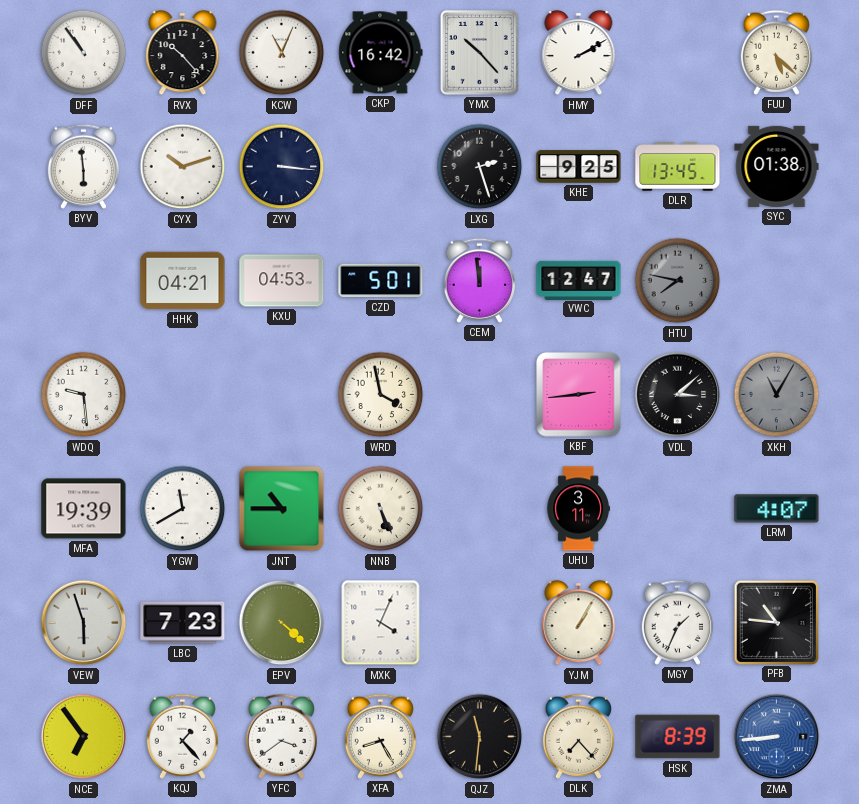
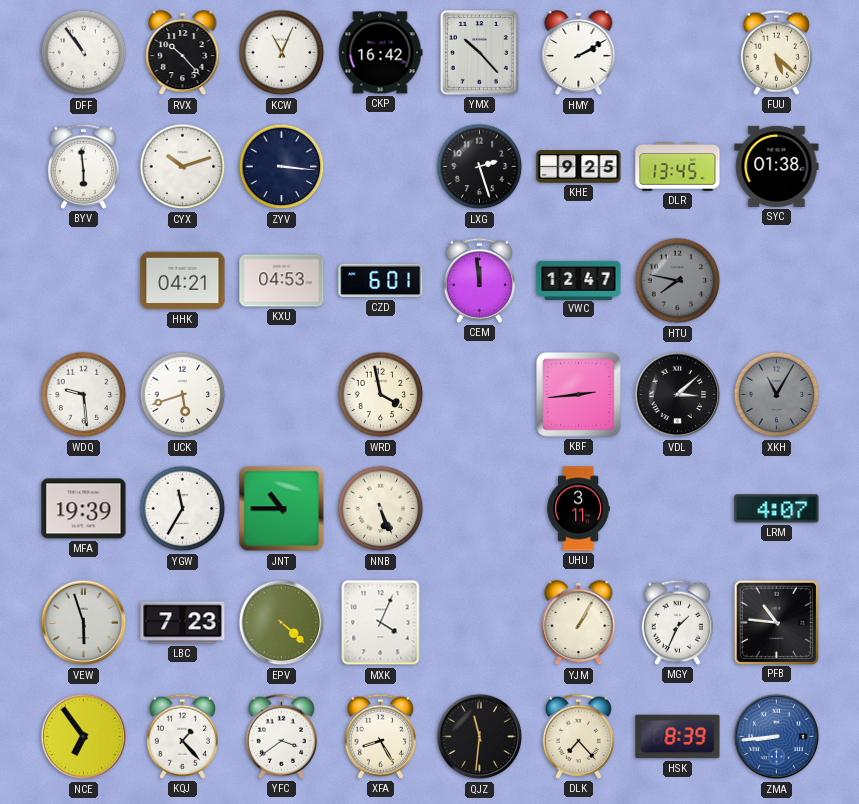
CZD: 5:01 -> 6:01 (381, 281)
UCK: none -> 5:42 (183, 395)
YGW: 11:40 -> 11:35 (183, 509)
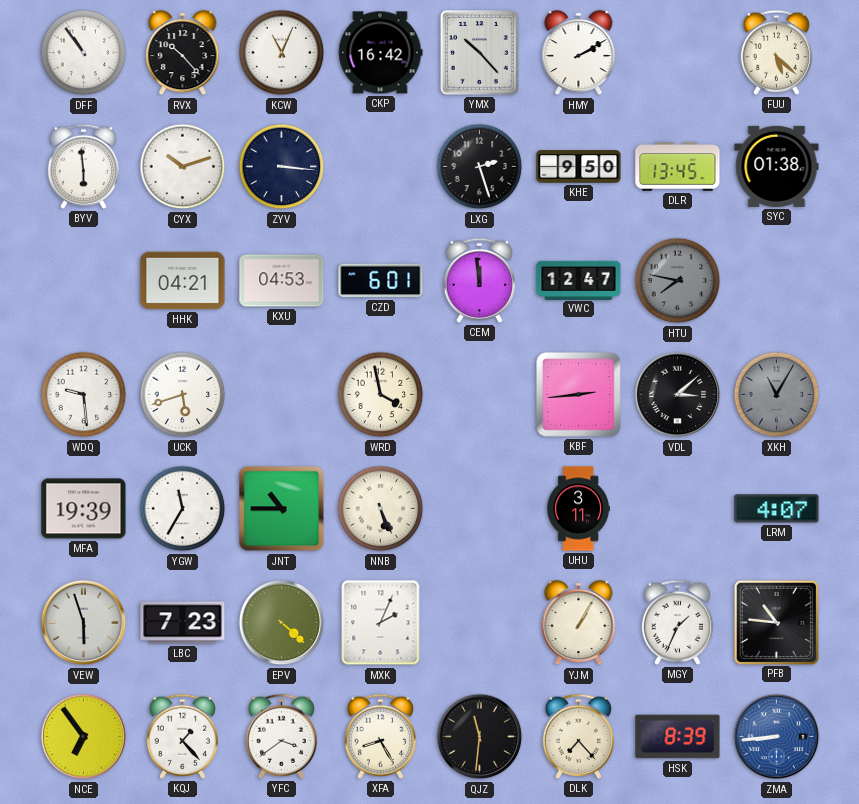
KHE: 9:25 -> 9:50 (579, 167)
MXK: 4:04 -> 2:04 (381, 623)
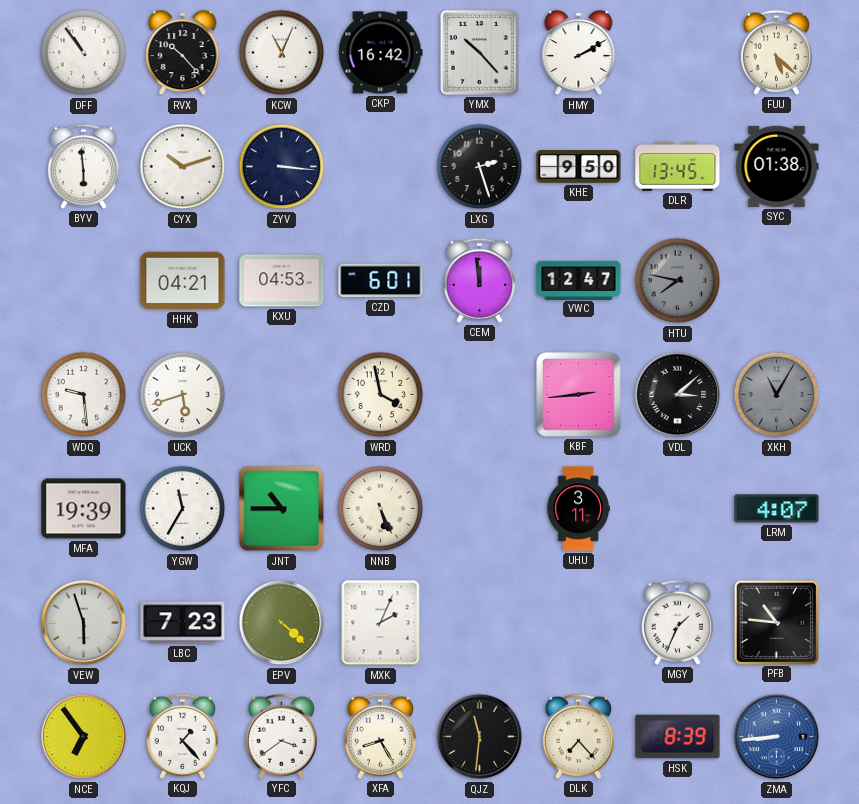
YJM: 1:05 -> none (579, 623)
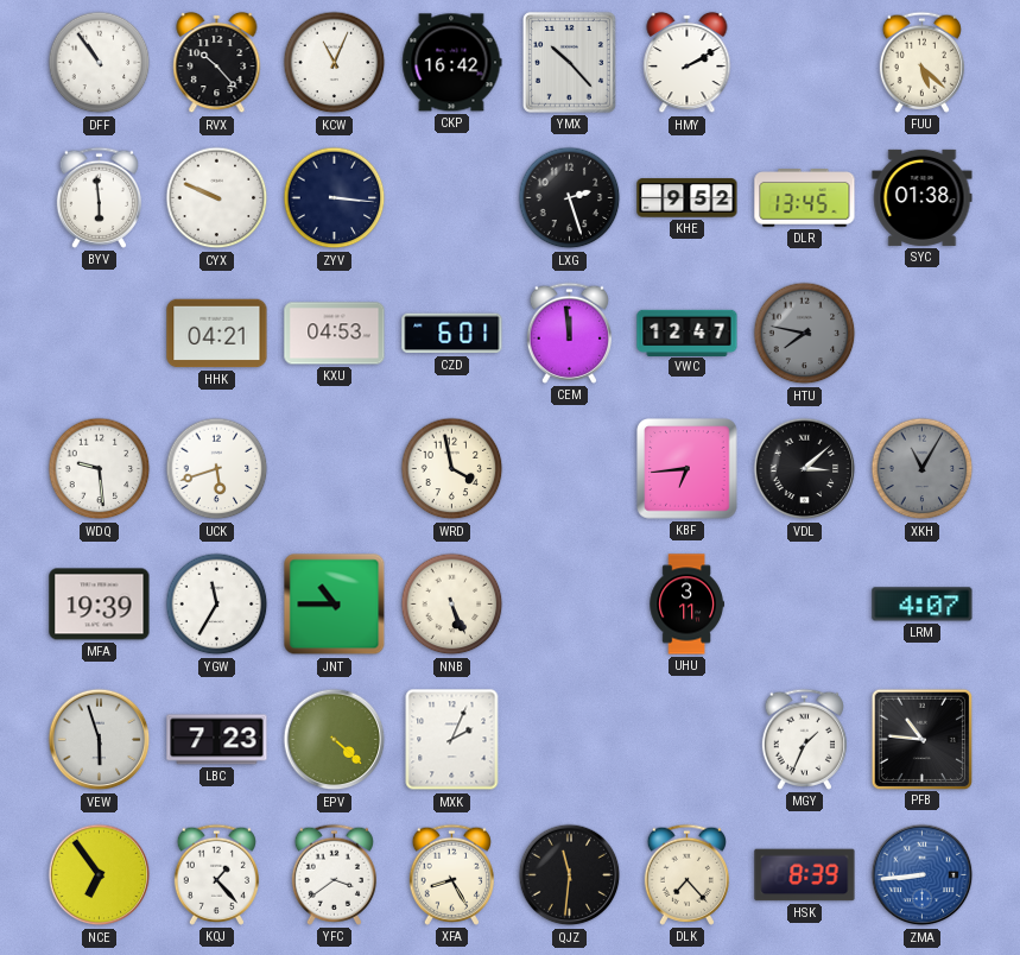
CYX: 10:12 -> 9:49 (217, 198)
KHE: 9:50 -> 9:52 (688, 198)
KBF: 2:44 -> 6:44 (688, 469)
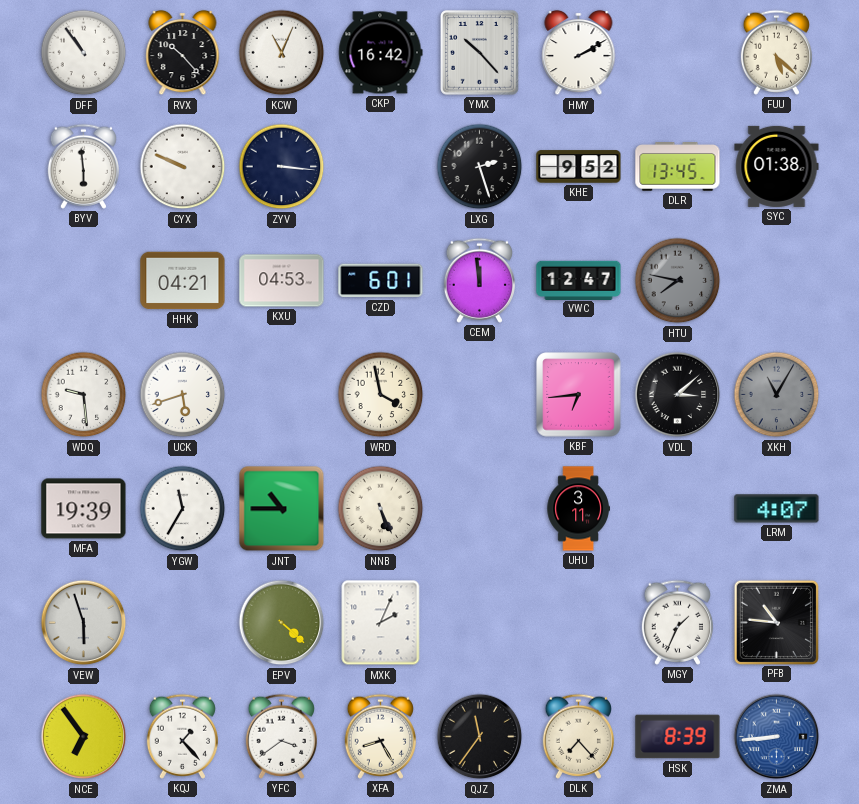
LBC: 7:23 -> none (217, 740)
QJZ: 11:31 -> 11:36 (480, 737)
